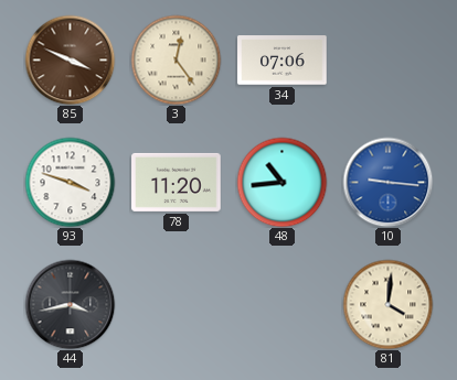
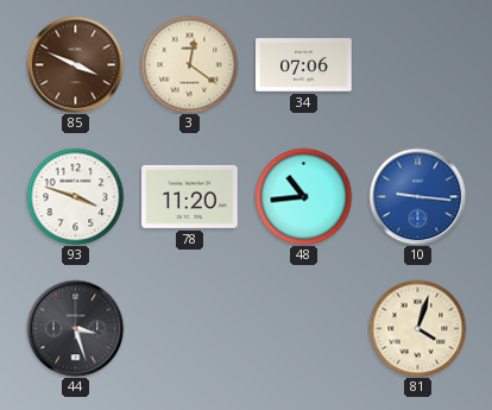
3: 12:24 -> 12:21 (189, 64)
44: 3:43 -> 3:27 (75, 328)
81: 4:01 -> 4:03 (417, 328)
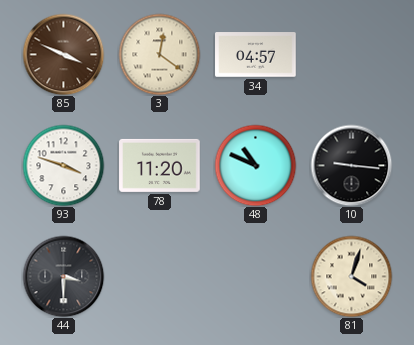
34: 07:06 -> 04:57 (256, 55)
48: 10:44 -> 10:49 (255, 165)
10 dial: blue -> black (351, 165)
44: 3:27 -> 3:30 (63, 276)
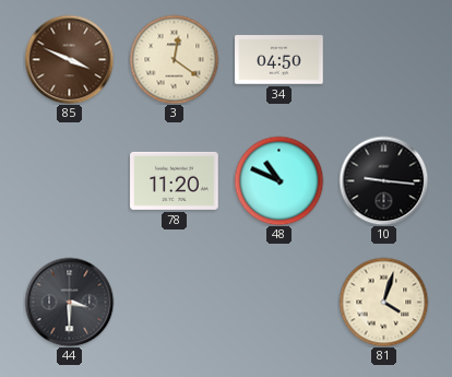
34: 04:57 -> 04:50 (279, 60)
93: 3:48 -> none (63, 165)
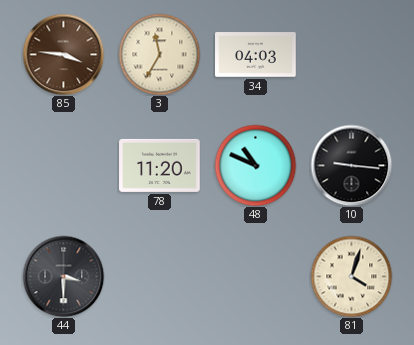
85: 3:49 -> 3:46 (63, 54)
3: 12:21 -> 11:35 (159, 54)
34: 04:50 -> 04:03 (256, 55)
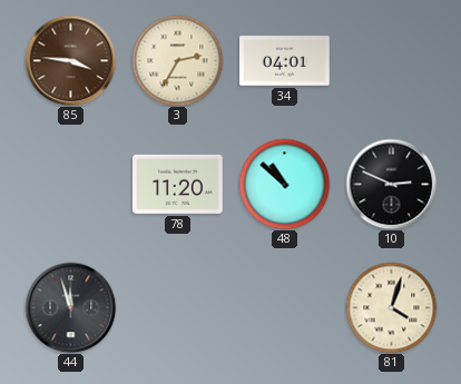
3: 11:35 -> 2:35 (177, 60)
34: 04:03 -> 04:01 (285, 61)
48: 10:49 -> 10:52 (284, 184)
10: 9:16 -> 2:49 (391, 184)
44: 3:30 -> 11:57 (70, 307)
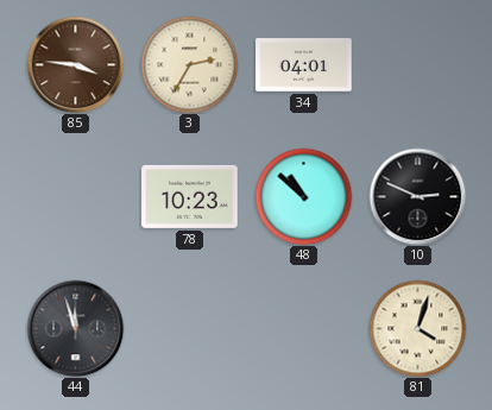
78: 11:20 -> 10:23 (190, 196)
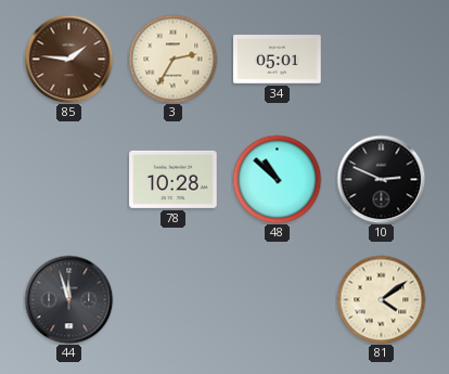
85: 3:46 -> 1:46 (68, 59)
34: 04:01 -> 05:01 (278, 60)
78: 10:23 -> 10:28 (174, 179)
81: 4:03 -> 4:09 (381, 299)
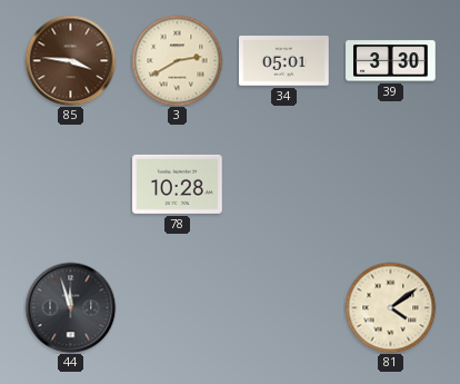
85: 1:46 -> 3:46 (70, 60)
3: 2:35 -> 2:40 (177, 60)
39: none -> 3:30 (391, 61)
48: 10:52 -> none (277, 179)
10: 2:49 -> none (381, 179)
